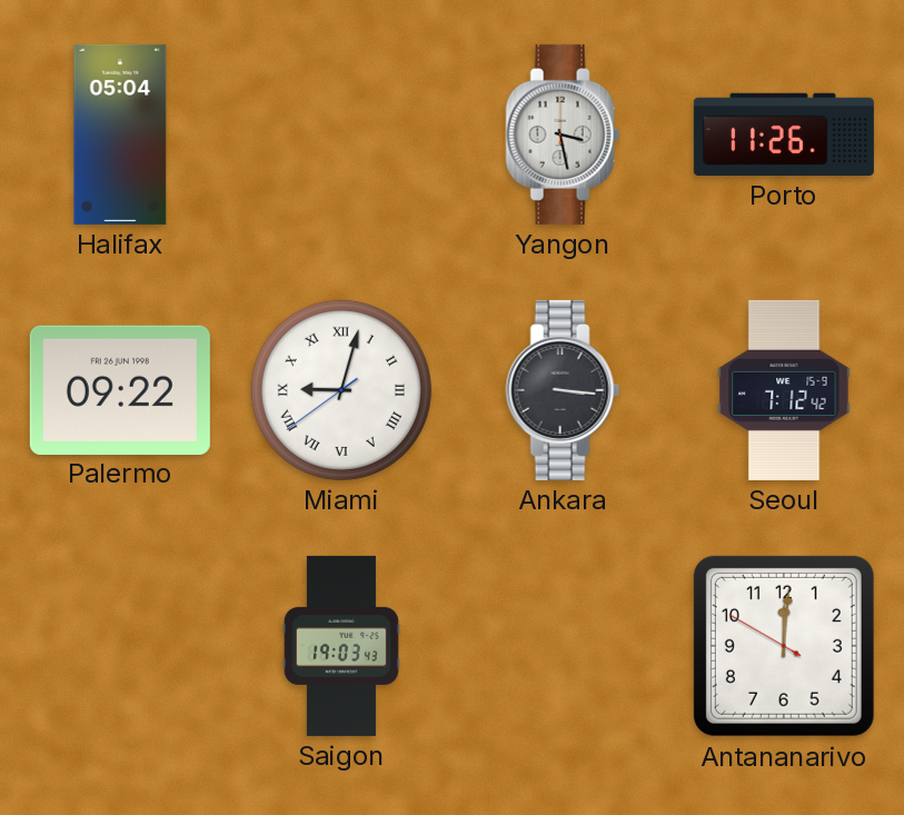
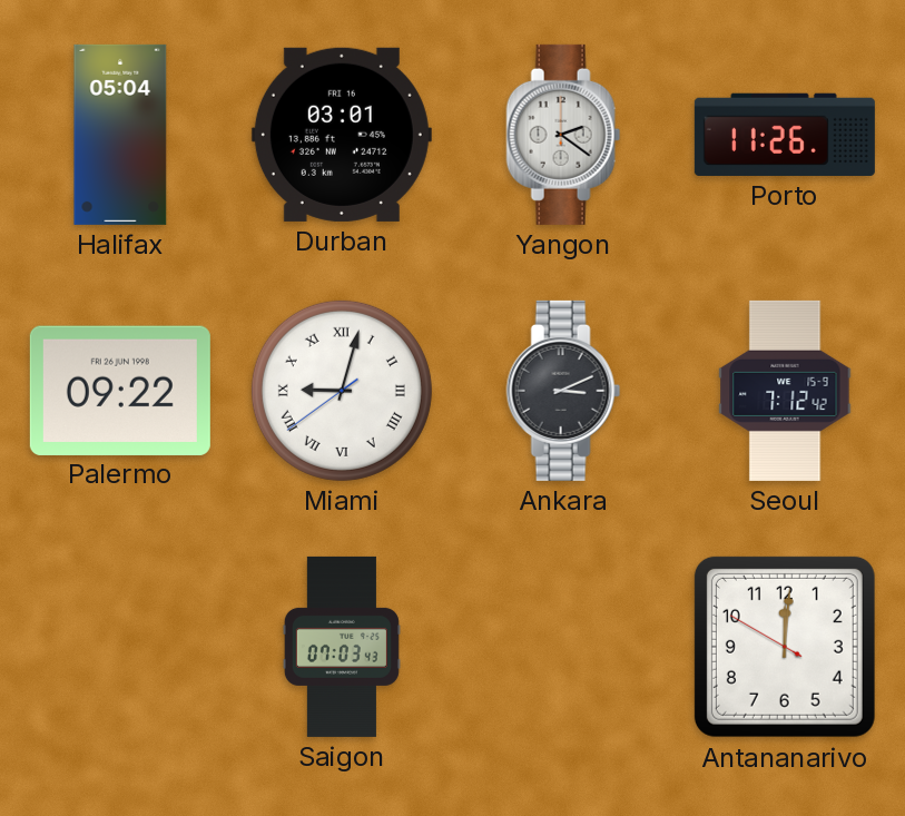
Durban: none -> 03:01 (342, 135)
Yangon: 3:28 -> 2:21 (563, 135)
Ankara: 3:16 -> 3:11 (563, 391)
Saigon: 19:03 -> 07:03 (342, 647)
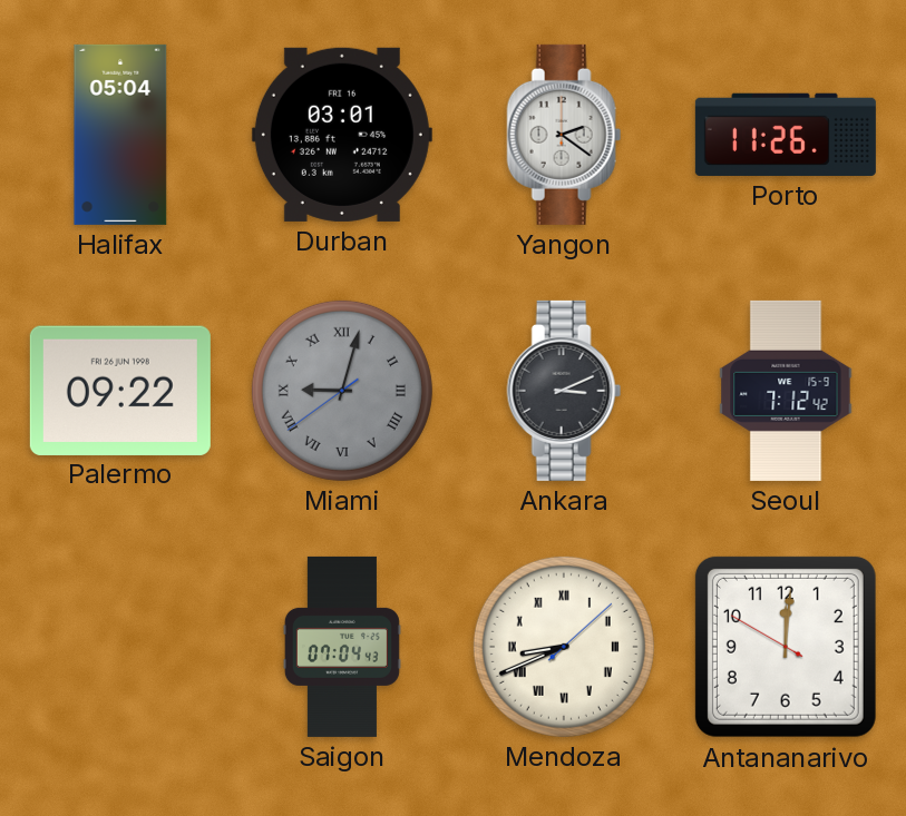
Miami dial: white -> grey (342, 391)
Saigon: 07:03 -> 07:04 (342, 647)
Mendoza: none -> 8:41 (564, 647)
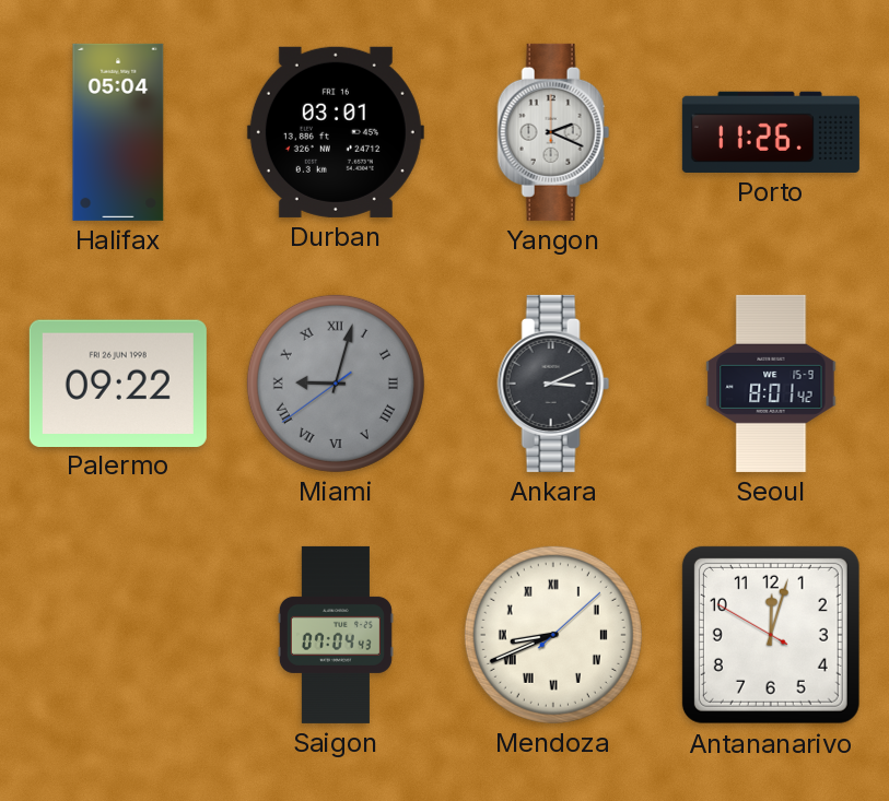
Yangon: 2:21 -> 2:19 (553, 132)
Seoul: 7:12 -> 8:01 (771, 384)
Antananarivo: 12:00 -> 12:02 (771, 635)
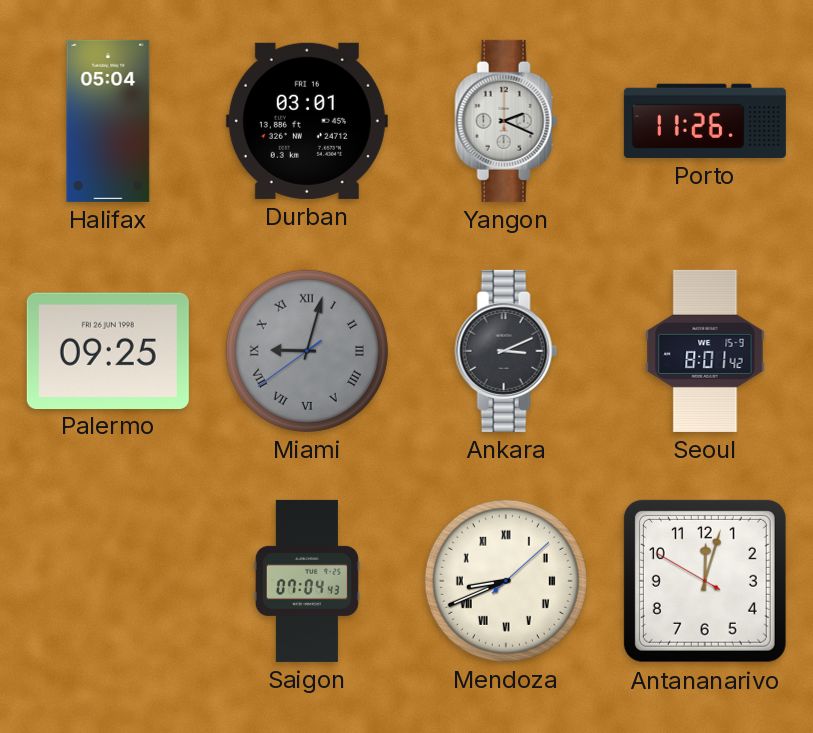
Palermo: 09:22 -> 09:25 (108, 350)
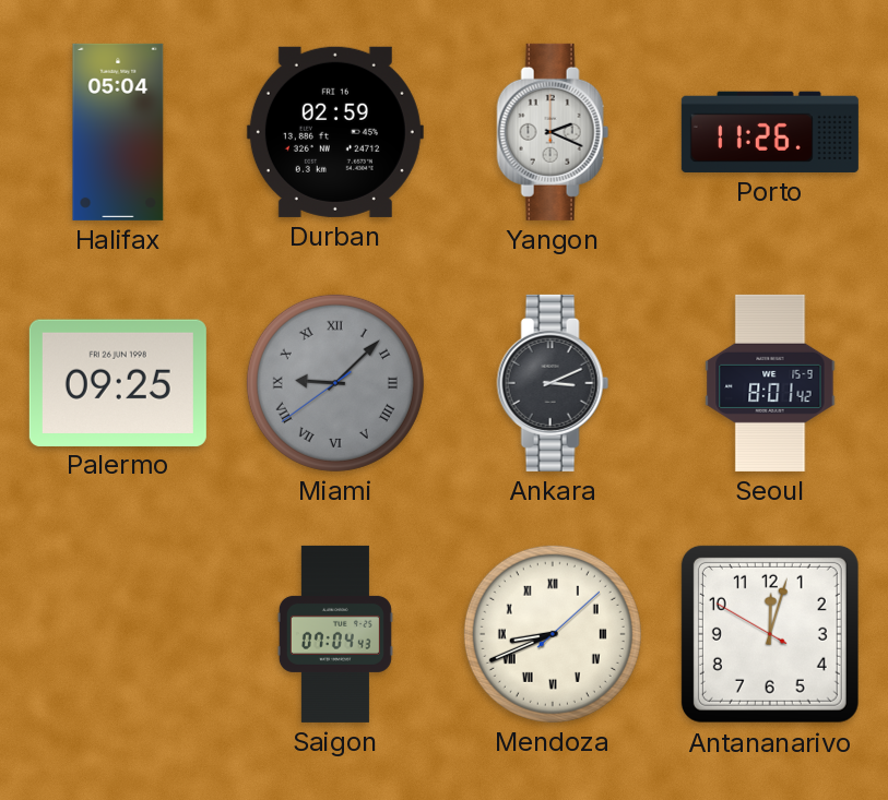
Durban: 03:01 -> 02:59 (335, 132)
Miami: 9:02 -> 9:07 (335, 383)
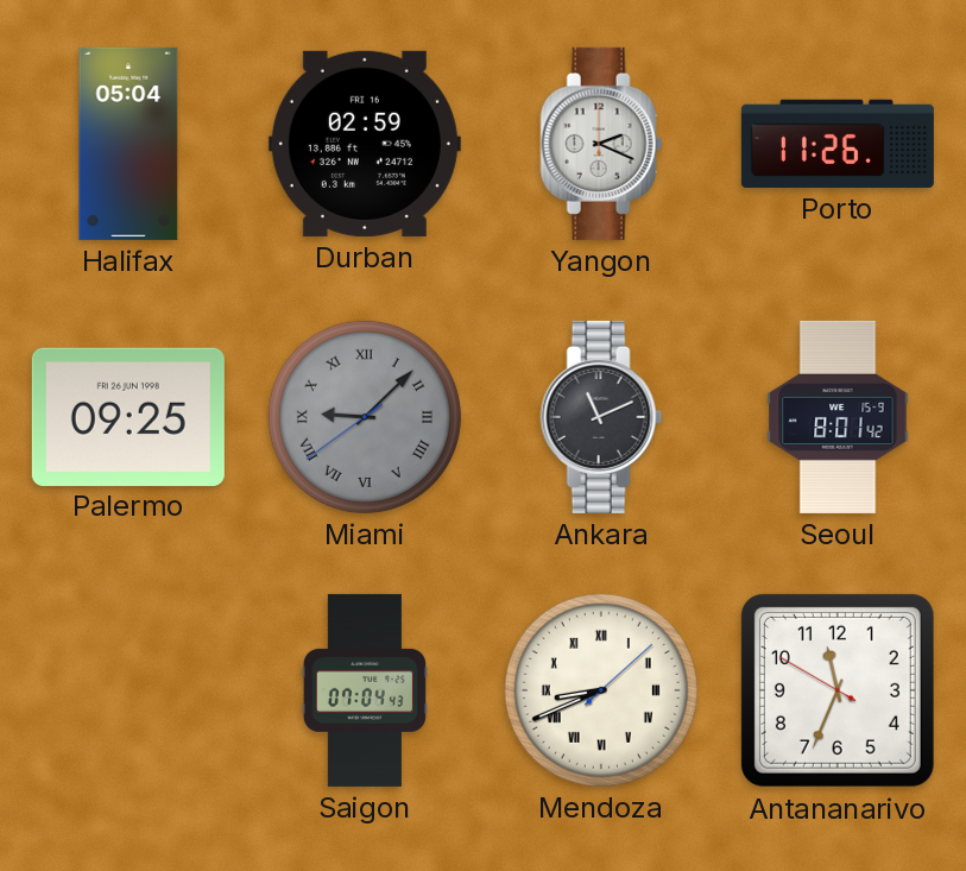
Ankara: 3:11 -> 11:11 (601, 417)
Antananarivo: 12:02 -> 11:33 (838, 690)
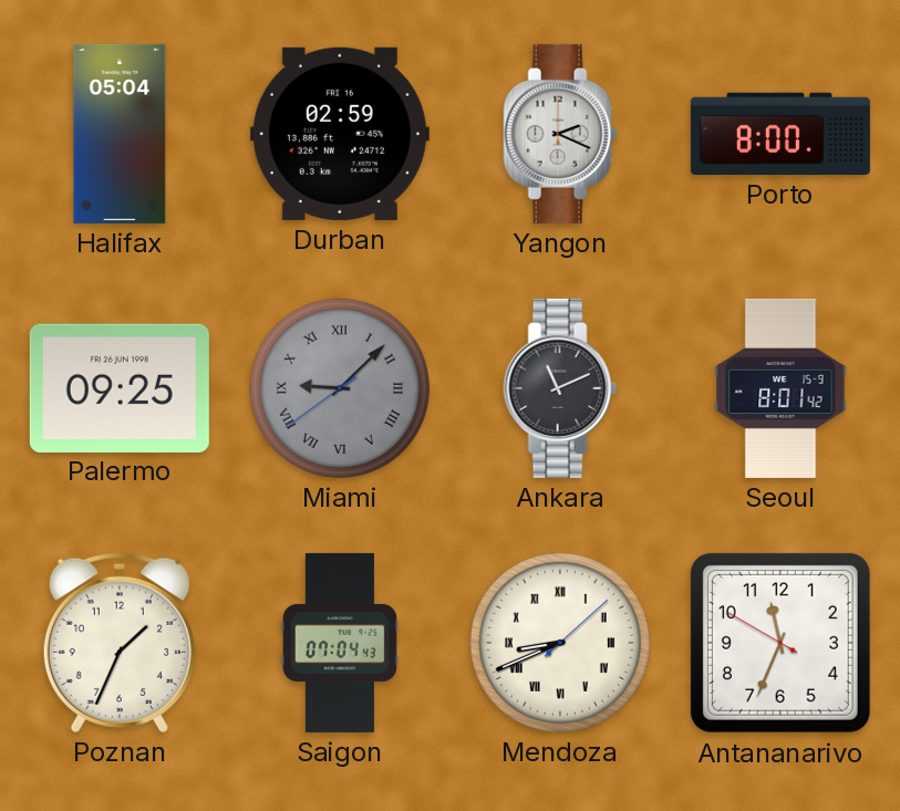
Porto: 11:26 -> 8:00 (780, 134)
Poznan: none -> 1:34 (120, 643)
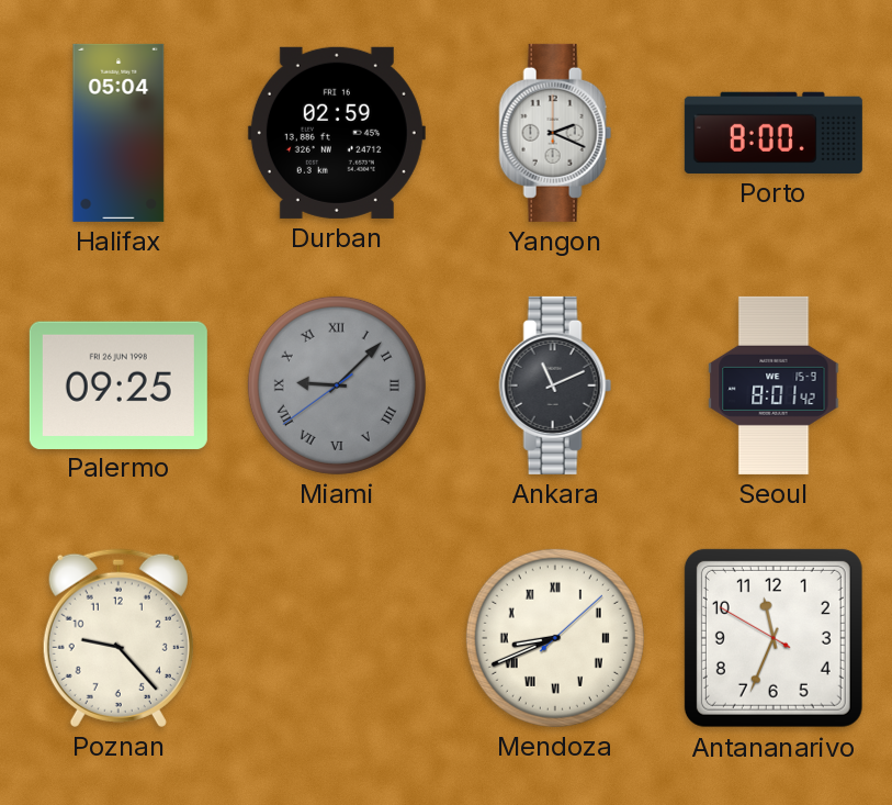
Poznan: 1:34 -> 9:23 (118, 638)
Saigon: 07:04 -> none (340, 643)
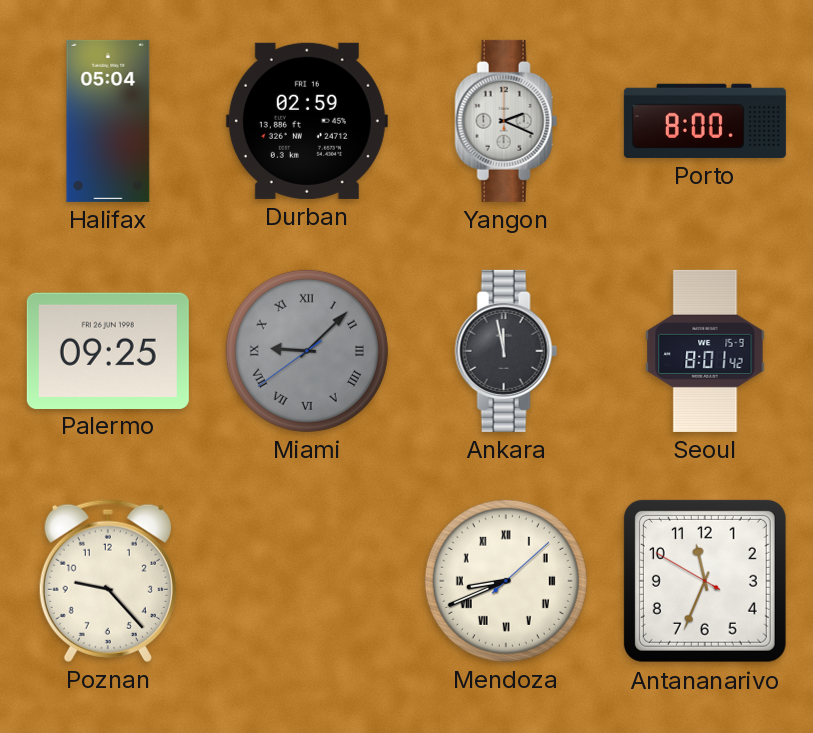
Ankara: 11:11 -> 11:58 (506, 351)
